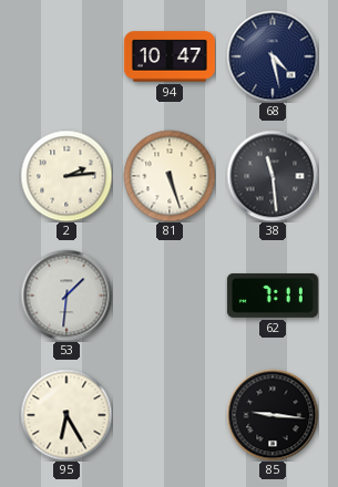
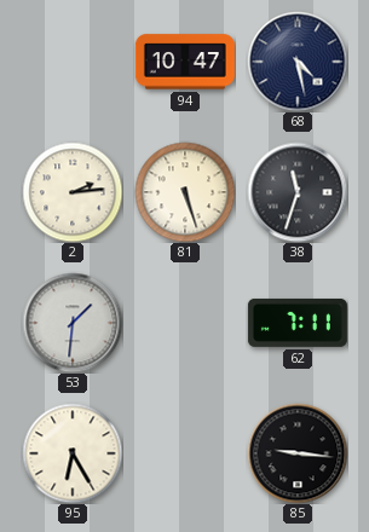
38: 11:29 -> 11:33 (298, 192)
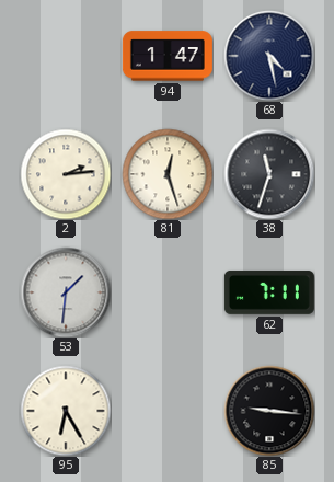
94: 10:47 -> 1:47 (168, 56)
81: 5:27 -> 12:27 (168, 174)
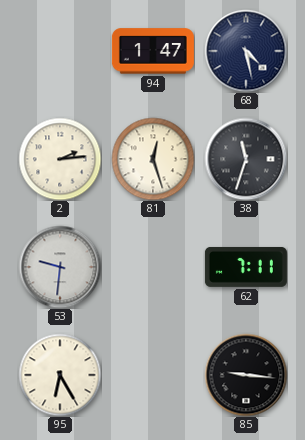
53: 1:31 -> 9:31 (60, 267)
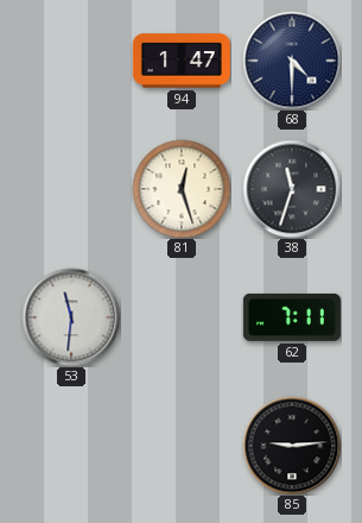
68: 4:28 -> 4:30 (292, 61)
2: 2:14 -> none (60, 159)
53: 9:31 -> 11:31 (71, 317)
95: 6:25 -> none (60, 375)
85: 9:16 -> 9:14 (292, 446)
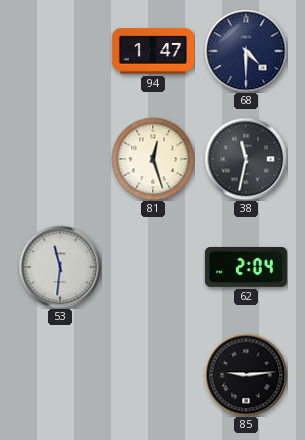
38: 11:33 -> 11:32 (246, 159)
62: 7:11 -> 2:04 (246, 267)
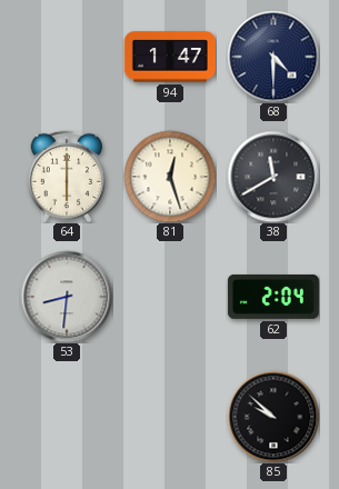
64: none -> 6:00 (67, 177)
38: 11:32 -> 11:40 (273, 177)
53: 11:31 -> 8:31 (67, 297)
85: 9:14 -> 9:52 (273, 417)
